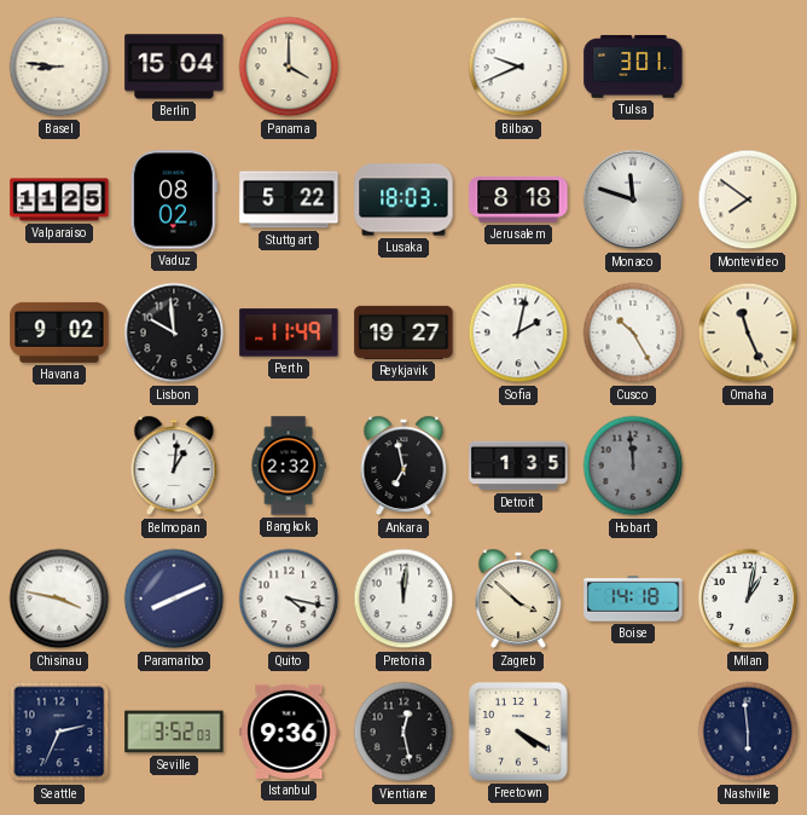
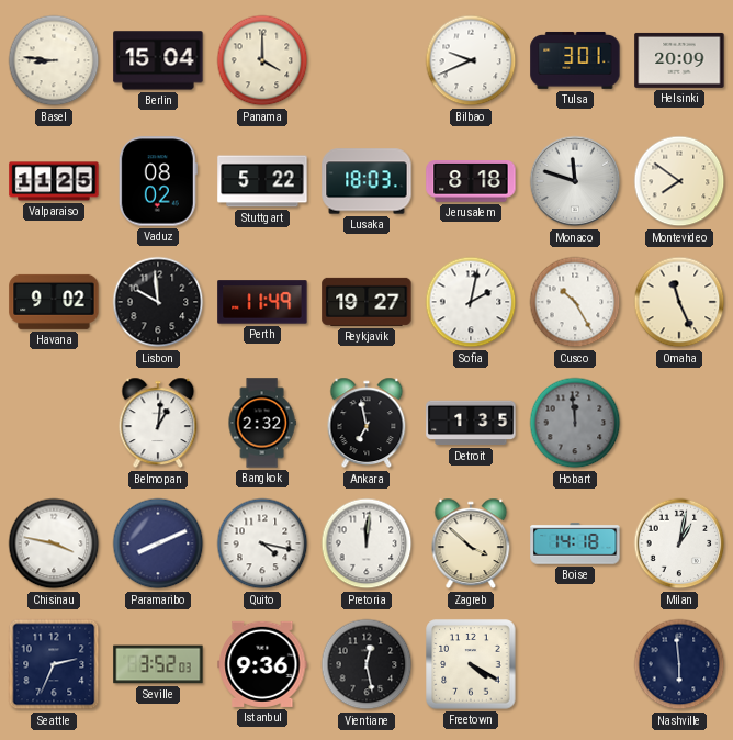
Helsinki: none -> 20:09 (679, 60)
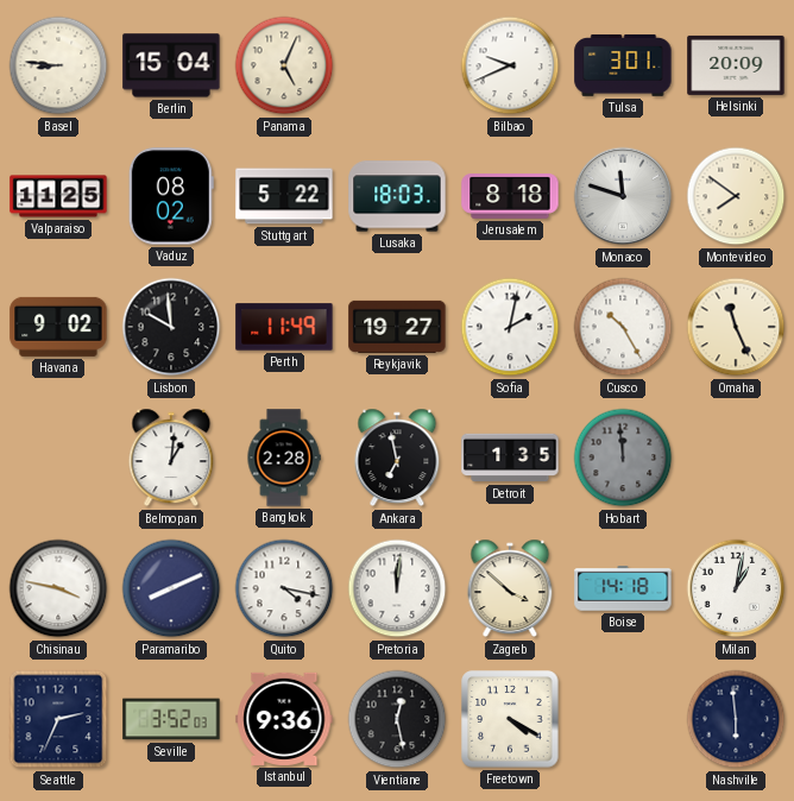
Panama: 4:00 -> 5:04 (284, 65)
Bangkok: 2:32 -> 2:28 (284, 458)
